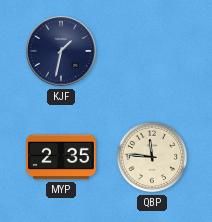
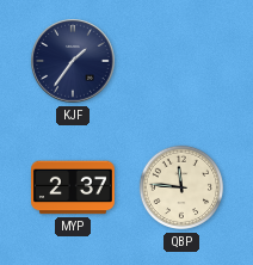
KJF: 1:32 -> 1:36 (73, 61)
MYP: 2:35 -> 2:37 (74, 187)
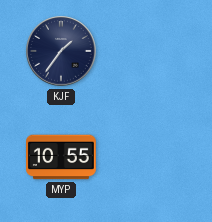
MYP: 2:37 -> 10:55 (62, 157)
QBP: 11:46 -> none (181, 187)
